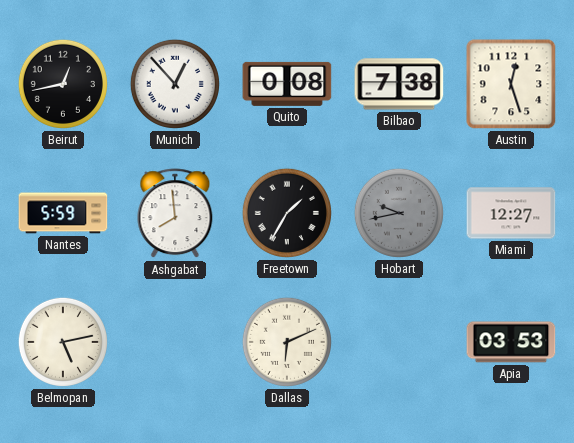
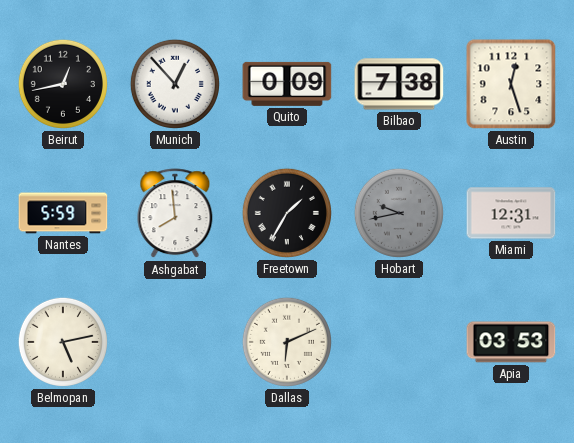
Quito: 0:08 -> 0:09 (287, 84)
Miami: 12:27 -> 12:31 (511, 213)
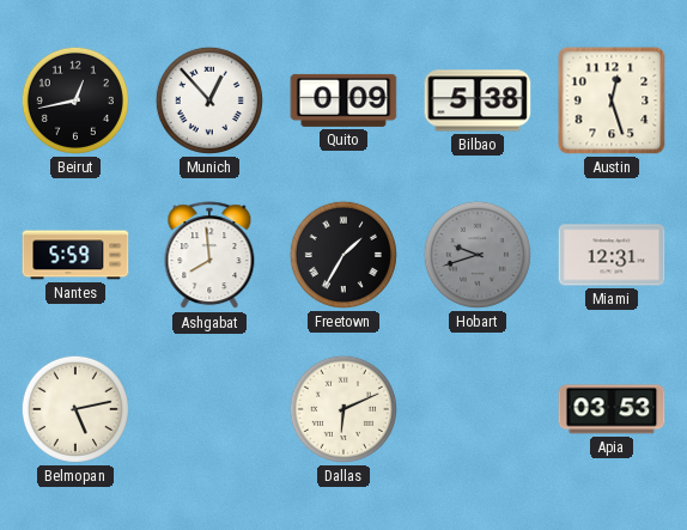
Bilbao: 7:38 -> 5:38 (478, 100)
Hobart: 9:43 -> 9:42 (478, 255)
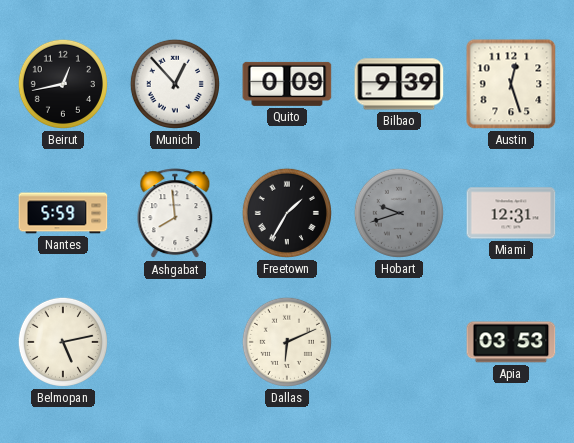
Bilbao: 5:38 -> 9:39 (399, 84)
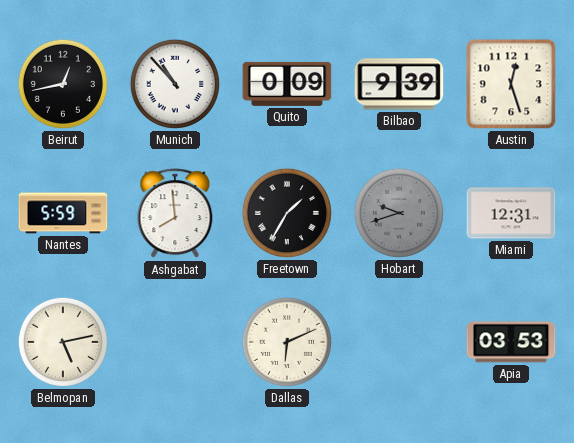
Munich: 12:53 -> 10:53 (175, 84)
